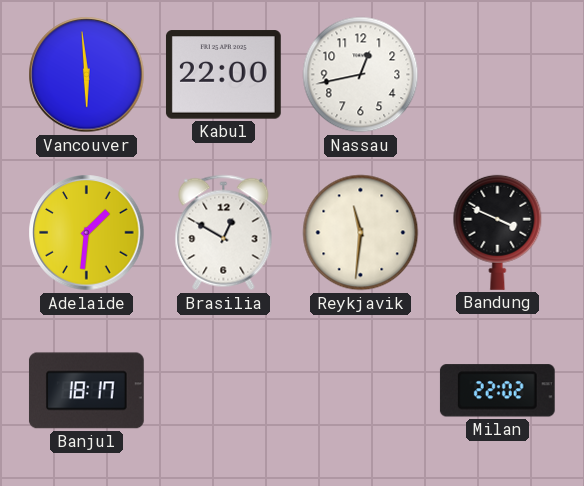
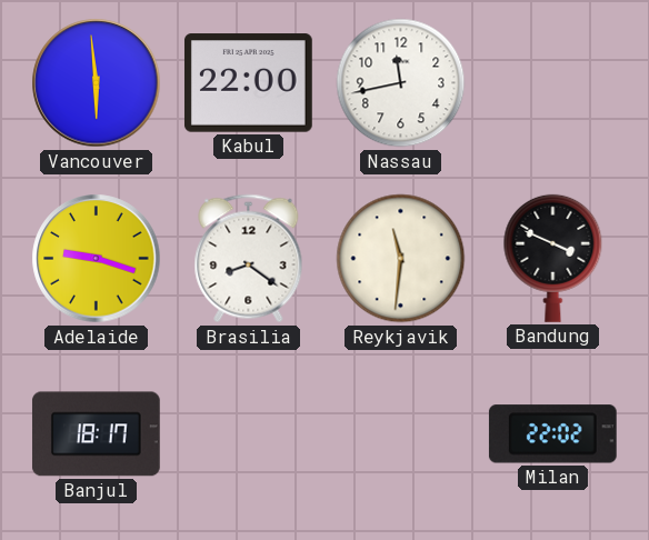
Nassau: 12:43 -> 11:43 (401, 83)
Adelaide: 1:31 -> 9:18 (97, 259)
Brasilia: 12:50 -> 8:21 (249, 259)
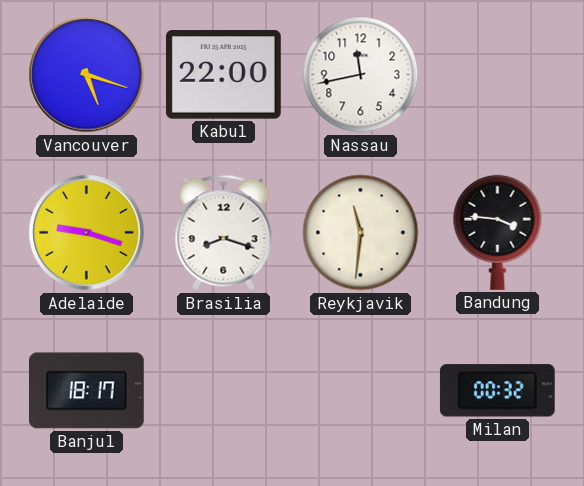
Vancouver: 5:59 -> 5:18 (87, 75)
Brasilia: 8:21 -> 8:18 (224, 233)
Bandung: 3:49 -> 3:46 (498, 232)
Milan: 22:02 -> 00:32 (497, 391)
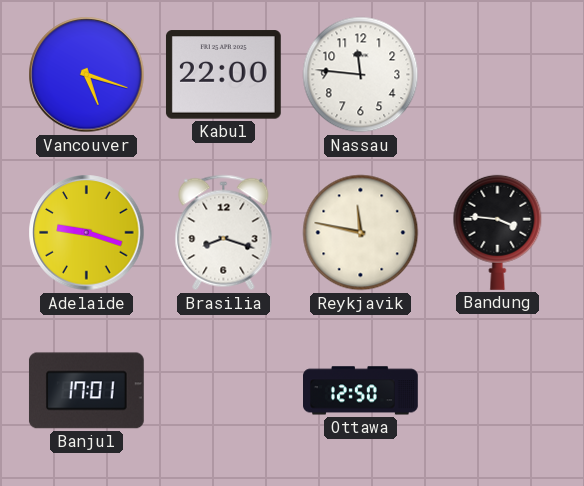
Nassau: 11:43 -> 11:46 (361, 75)
Reykjavik: 11:31 -> 11:47 (361, 233)
Banjul: 18:17 -> 17:01 (86, 391)
Ottawa: none -> 12:50 (361, 391)
Milan: 00:32 -> none (497, 391)
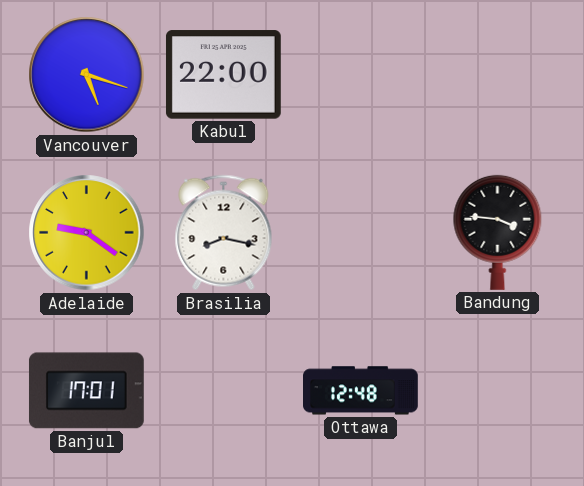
Nassau: 11:46 -> none (361, 75)
Adelaide: 9:18 -> 9:21 (87, 233)
Brasilia: 8:18 -> 8:17 (224, 233)
Reykjavik: 11:47 -> none (361, 233)
Ottawa: 12:50 -> 12:48 (361, 391)
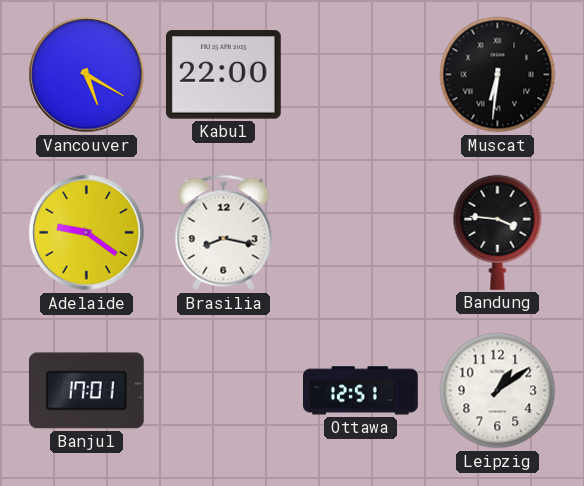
Vancouver: 5:18 -> 5:20 (87, 75)
Muscat: none -> 6:31 (498, 75)
Ottawa: 12:48 -> 12:51 (361, 391)
Leipzig: none -> 1:09 (498, 391)
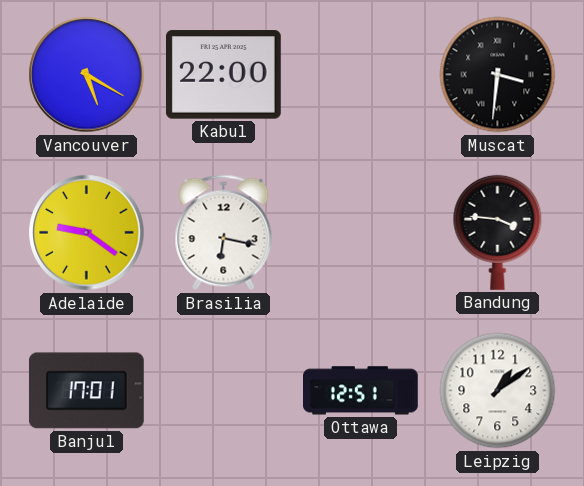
Muscat: 6:31 -> 3:31 (498, 75)
Brasilia: 8:17 -> 6:17 (224, 233)
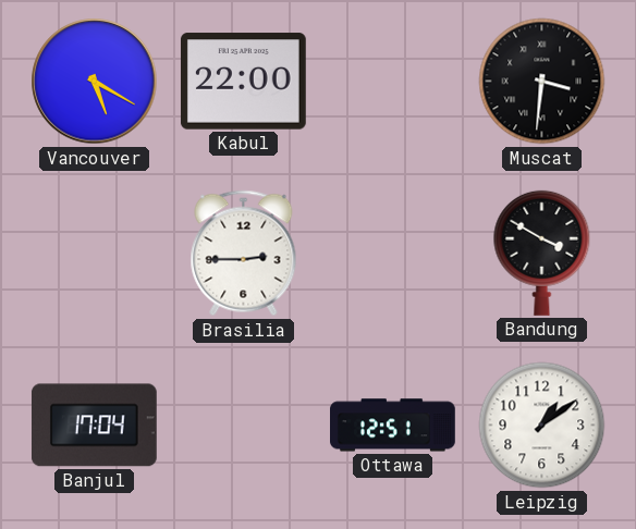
Adelaide: 9:21 -> none (87, 233)
Brasilia: 6:17 -> 2:45 (244, 254)
Bandung: 3:46 -> 3:50 (542, 253)
Banjul: 17:01 -> 17:04 (94, 426)
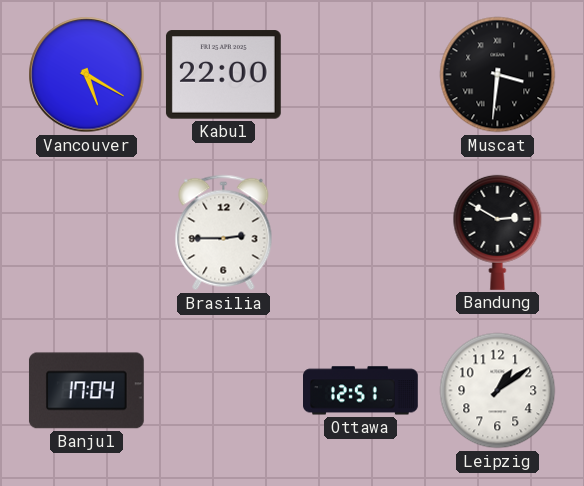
Bandung: 3:50 -> 2:50 (498, 232)
